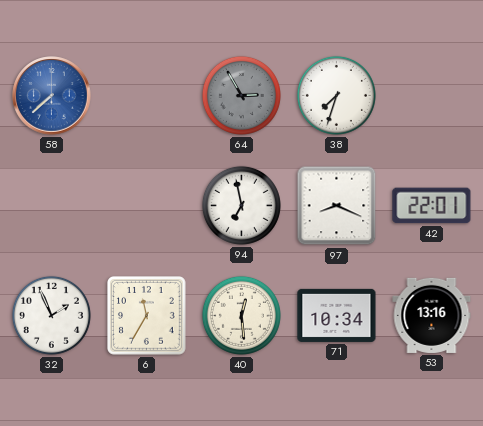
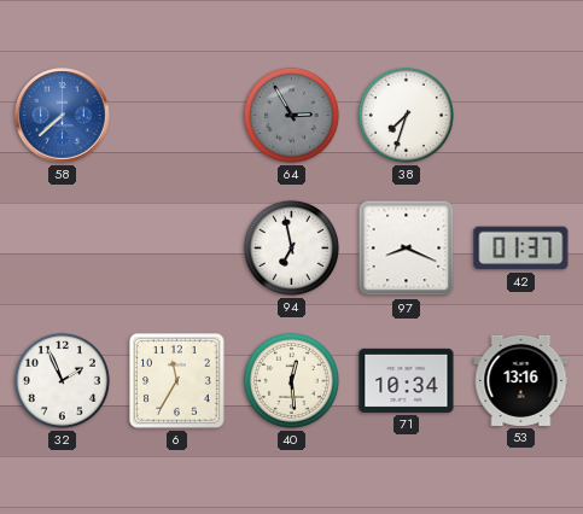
42: 22:01 -> 01:37 (521, 249)
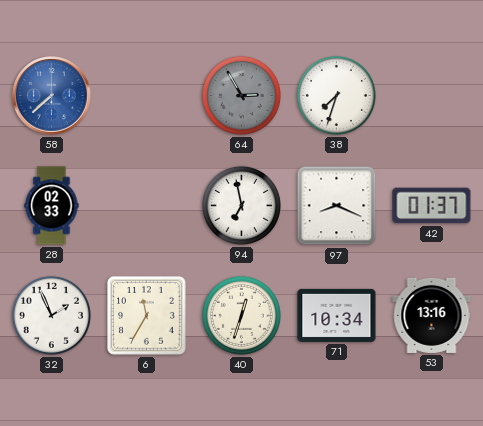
28: none -> 02:33 (52, 206)
40: 12:29 -> 12:33 (241, 315)
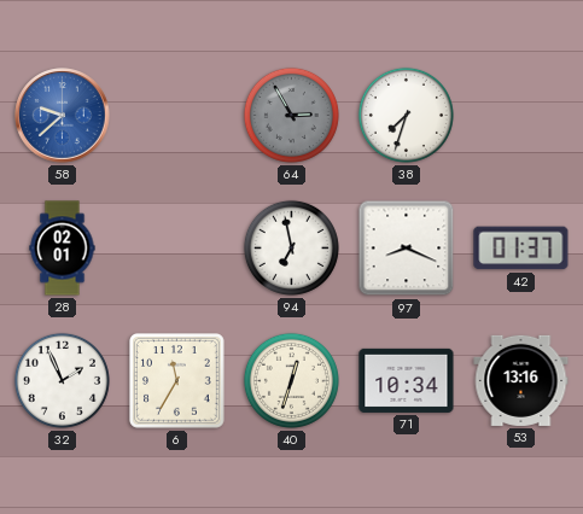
58: 7:38 -> 9:38 (63, 116)
28: 02:33 -> 02:01 (63, 249)
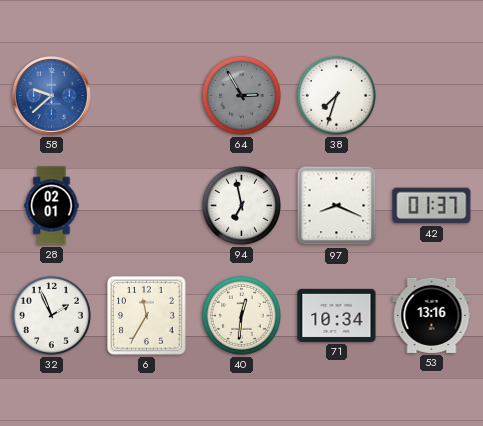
40: 12:33 -> 12:31 (241, 315)
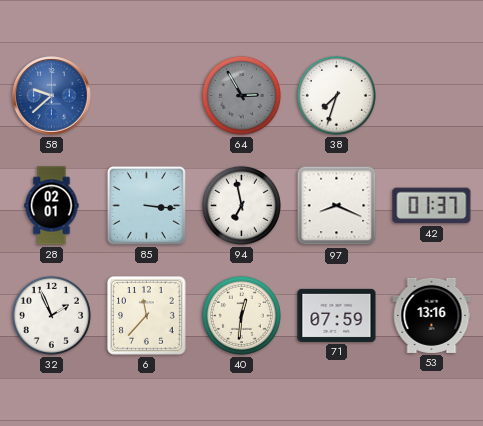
85: none -> 3:16 (146, 205)
6: 11:35 -> 11:37 (147, 316)
71: 10:34 -> 07:59 (337, 315)
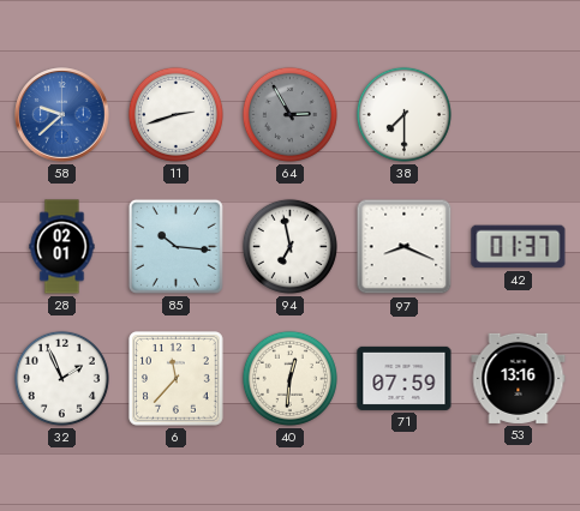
11: none -> 2:42 (175, 114)
38: 7:33 -> 7:30 (403, 114)
85: 3:16 -> 10:16 (175, 246)
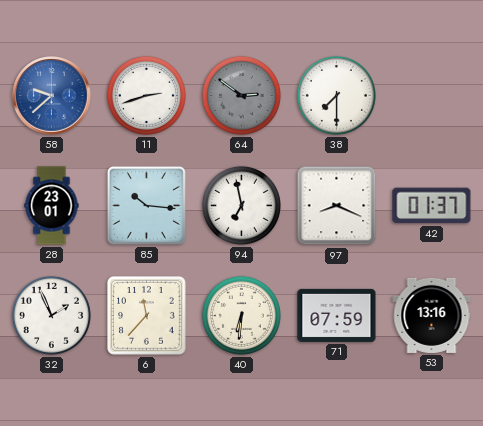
64: 2:55 -> 2:51 (241, 95)
28: 02:01 -> 23:01 (52, 206)
40: 12:31 -> 6:31 (241, 315)
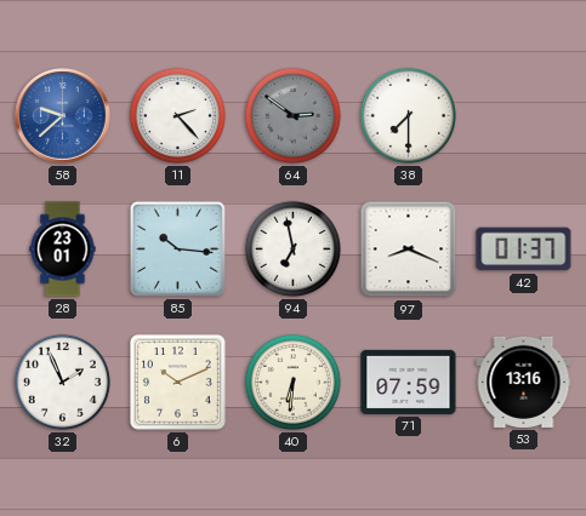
11: 2:42 -> 2:23 (177, 115)
6: 11:37 -> 10:11 (178, 383)
